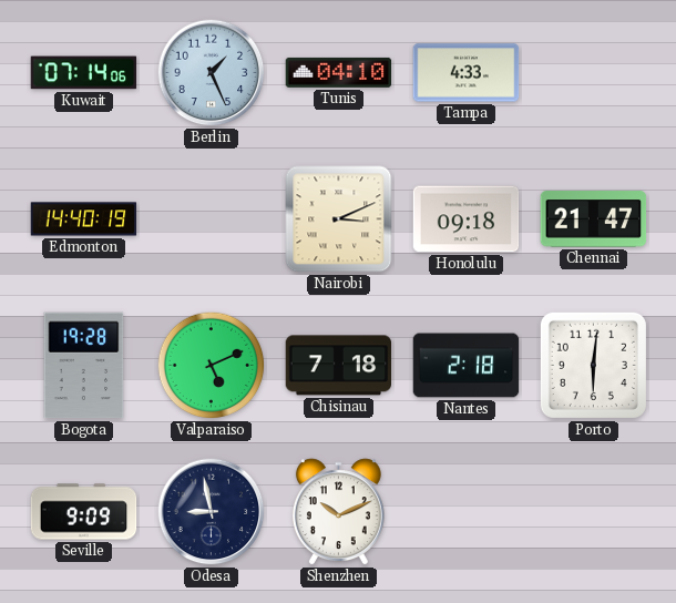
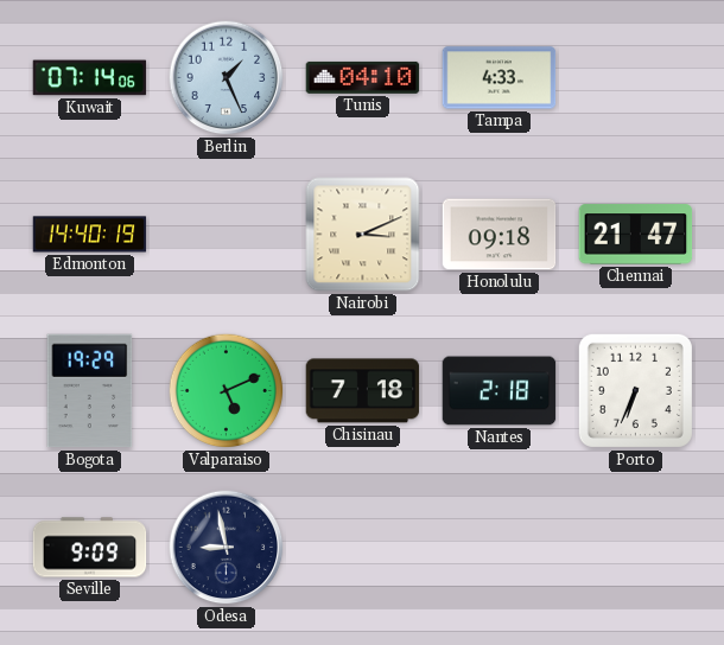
Bogota: 19:28 -> 19:29 (90, 391)
Porto: 6:01 -> 6:34 (635, 390)
Shenzhen: 10:11 -> none (338, 512)
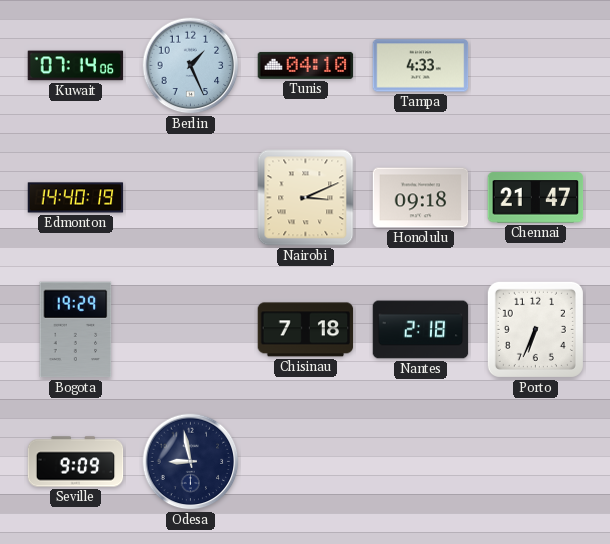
Valparaiso: 5:11 -> none (227, 391)
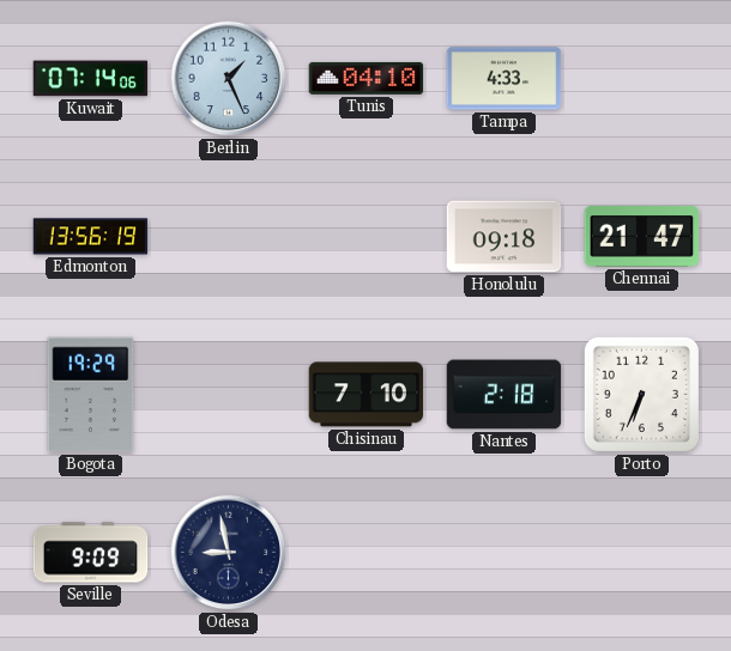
Edmonton: 14:40 -> 13:56 (91, 237)
Nairobi: 3:11 -> none (306, 198)
Chisinau: 7:18 -> 7:10 (367, 395)
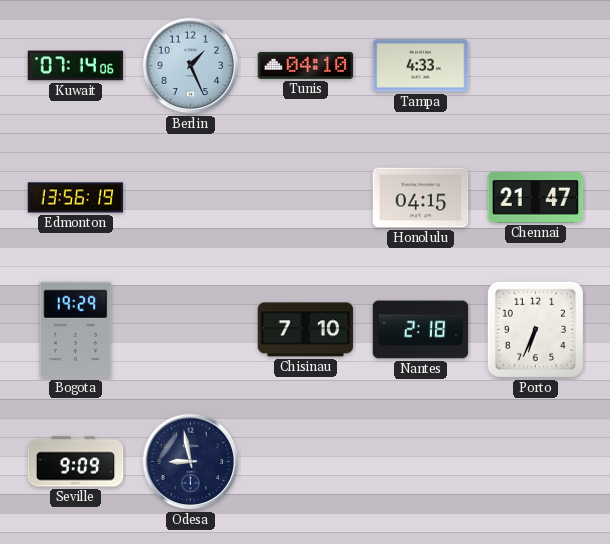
Honolulu: 09:18 -> 04:15 (421, 198)
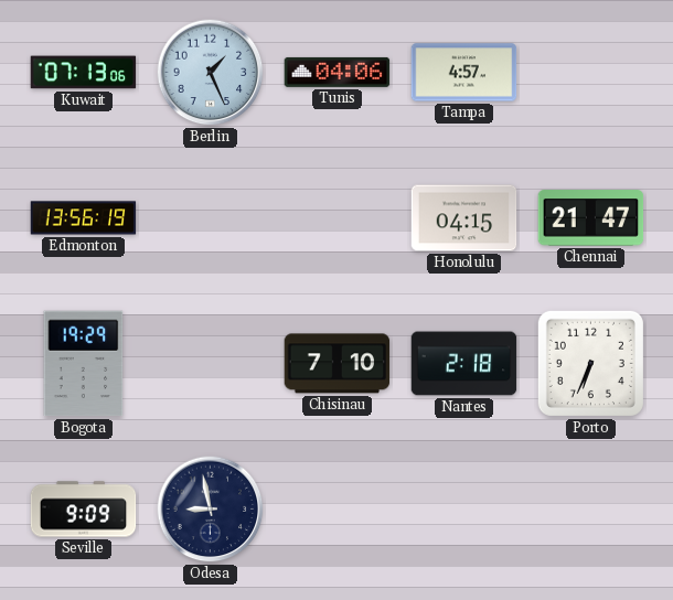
Kuwait: 07:14 -> 07:13 (84, 73)
Tunis: 04:10 -> 04:06 (338, 72)
Tampa: 4:33 -> 4:57 (464, 73)
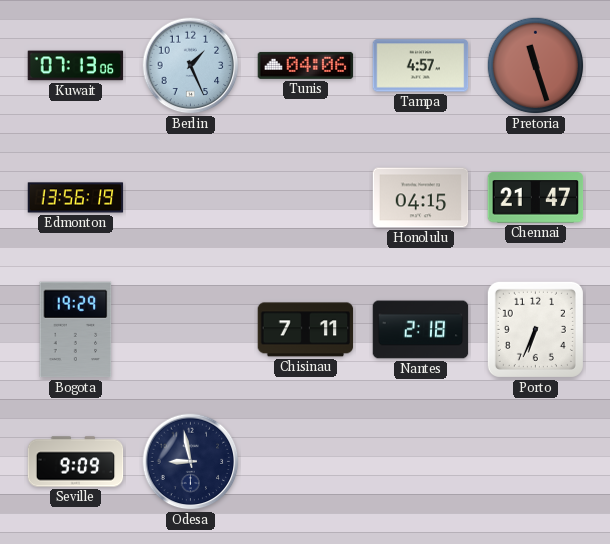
Pretoria: none -> 11:27 (536, 66)
Chisinau: 7:10 -> 7:11 (306, 330)
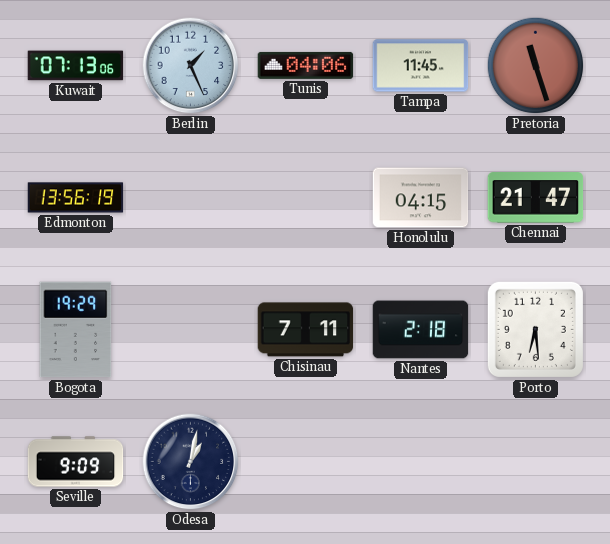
Tampa: 4:57 -> 11:45 (421, 66)
Porto: 6:34 -> 6:29 (535, 329)
Odesa: 8:58 -> 1:02 (191, 462)
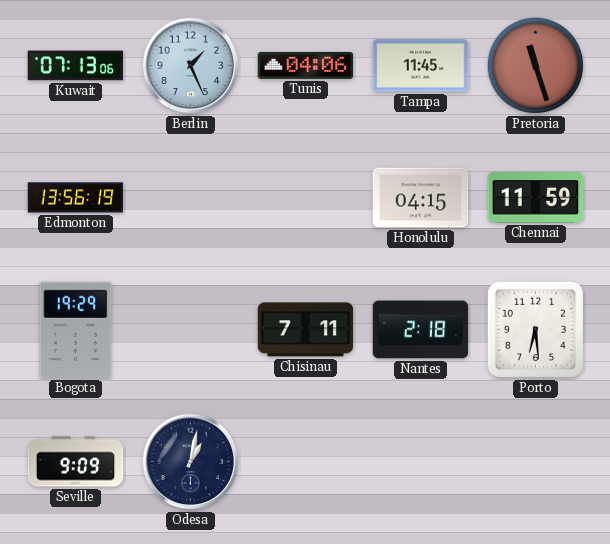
Chennai: 21:47 -> 11:59 (536, 198)
